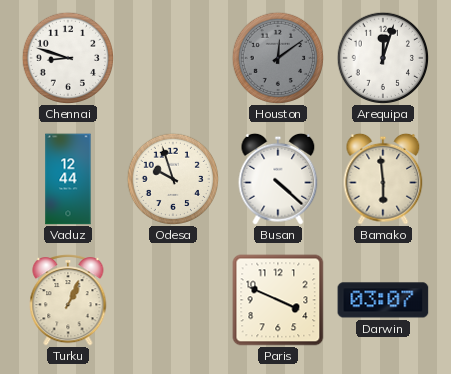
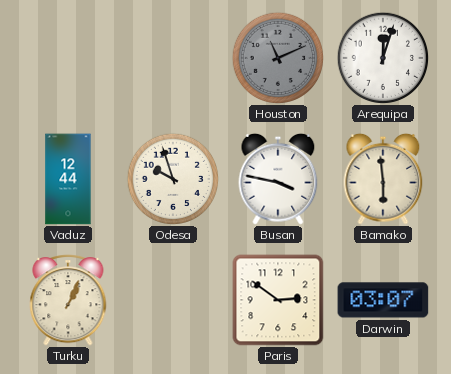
Chennai: 8:48 -> none (68, 58)
Houston: 12:09 -> 11:11 (278, 58)
Busan: 4:22 -> 3:47 (278, 179)
Paris: 3:49 -> 2:51 (278, 300)
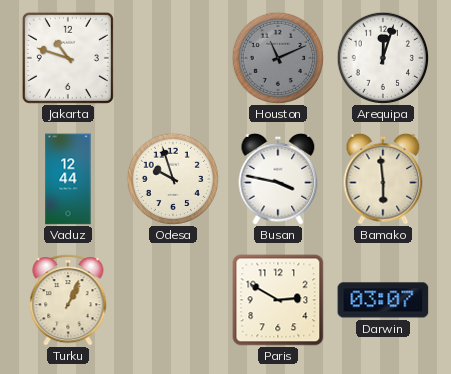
Jakarta: none -> 10:48 (68, 58)
Paris: 2:51 -> 2:50 (278, 300)
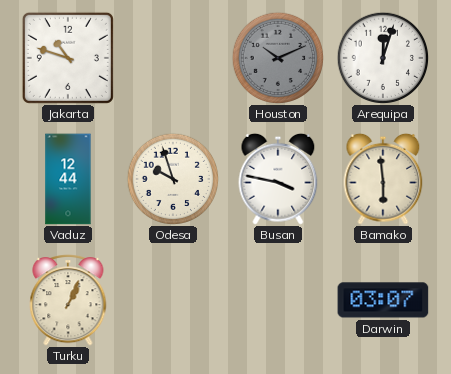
Houston: 11:11 -> 10:11 (278, 58)
Paris: 2:50 -> none (278, 300)
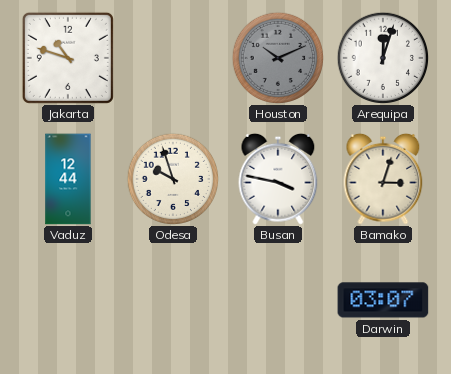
Bamako: 5:59 -> 3:03 (383, 179)
Turku: 1:04 -> none (68, 300)
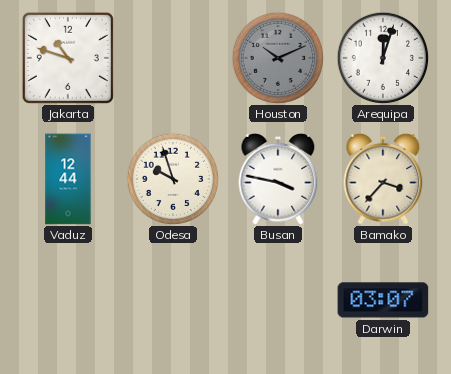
Bamako: 3:03 -> 3:37 (383, 179)
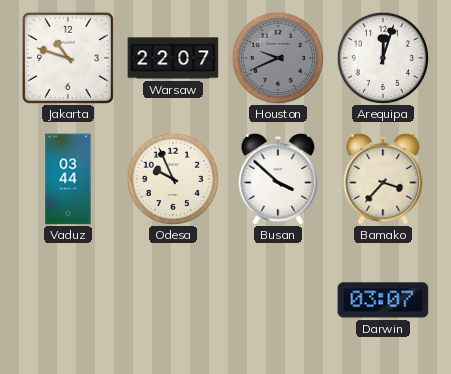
Warsaw: none -> 22:07 (173, 58)
Houston: 10:11 -> 9:41 (278, 58)
Vaduz: 12:44 -> 03:44 (68, 179)
Odesa: 9:57 -> 9:56 (173, 179)
Busan: 3:47 -> 3:52 (278, 179)
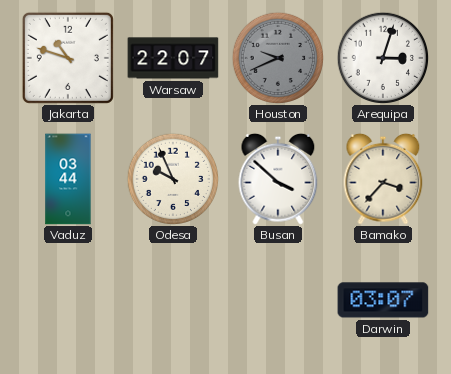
Arequipa: 12:03 -> 3:03 (383, 58)
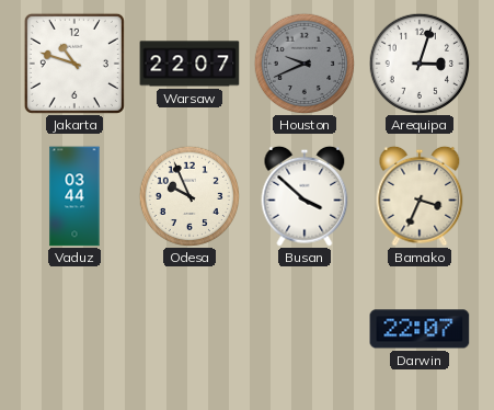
Bamako: 3:37 -> 3:34 (420, 196)
Darwin: 03:07 -> 22:07 (420, 329)
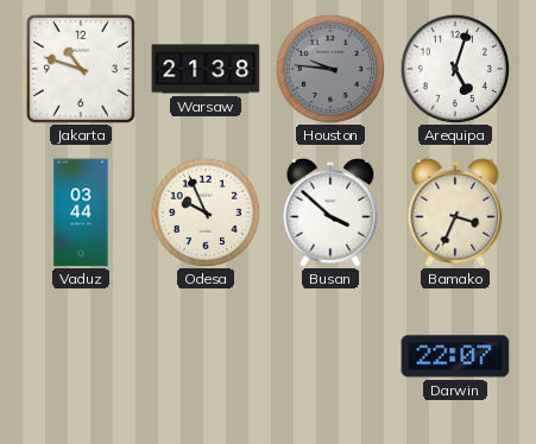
Warsaw: 22:07 -> 21:38 (206, 69)
Houston: 9:41 -> 9:46 (330, 69)
Arequipa: 3:03 -> 5:03 (455, 69)
